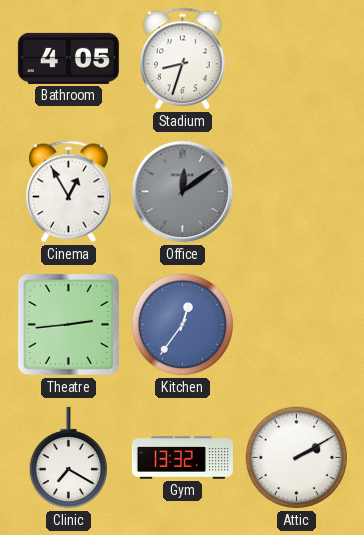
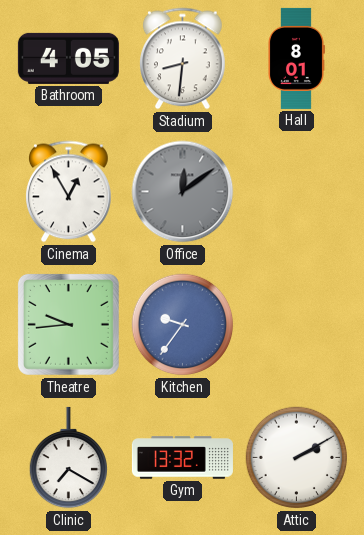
Stadium: 8:33 -> 8:31 (183, 59)
Hall: none -> 8:01 (296, 58)
Theatre: 2:44 -> 9:44 (68, 324)
Kitchen: 12:36 -> 9:36 (183, 325)
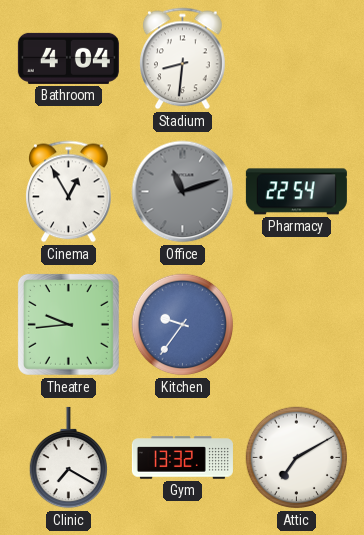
Bathroom: 4:05 -> 4:04 (68, 58)
Hall: 8:01 -> none (296, 58)
Office: 12:09 -> 11:12 (183, 192)
Pharmacy: none -> 22:54 (296, 192)
Attic: 2:10 -> 7:10 (297, 458)
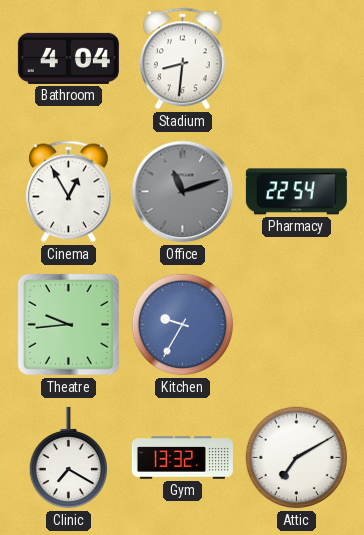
Kitchen: 9:36 -> 9:35 (183, 325)
